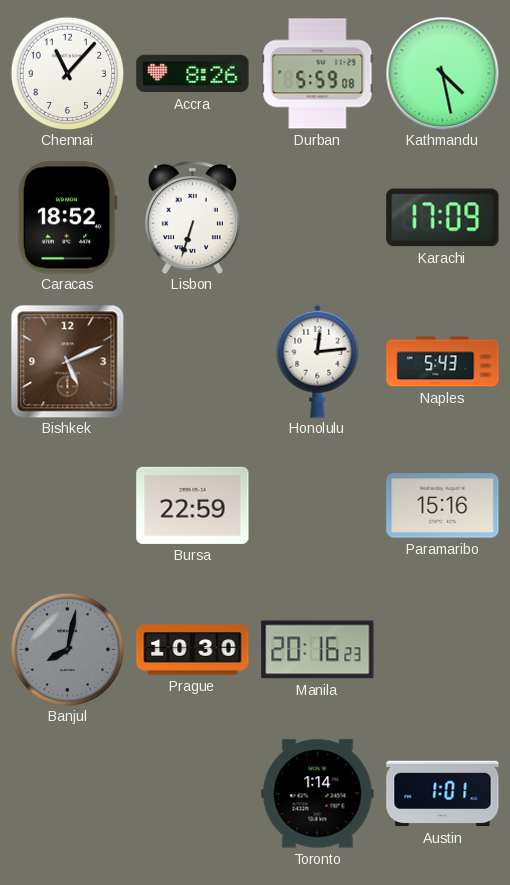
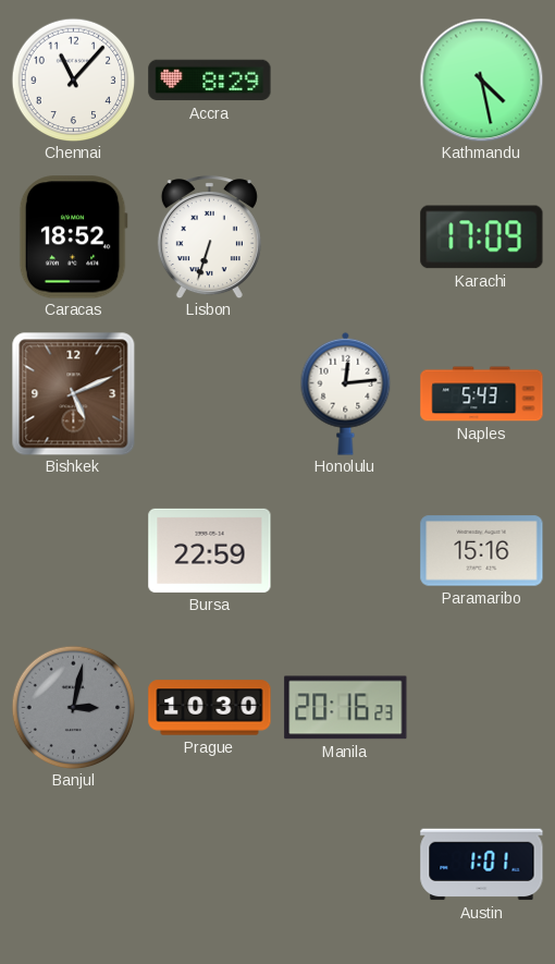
Accra: 8:26 -> 8:29 (210, 81)
Durban: 5:59 -> none (318, 74)
Banjul: 8:02 -> 3:02 (73, 707)
Toronto: 1:14 -> none (318, 794)
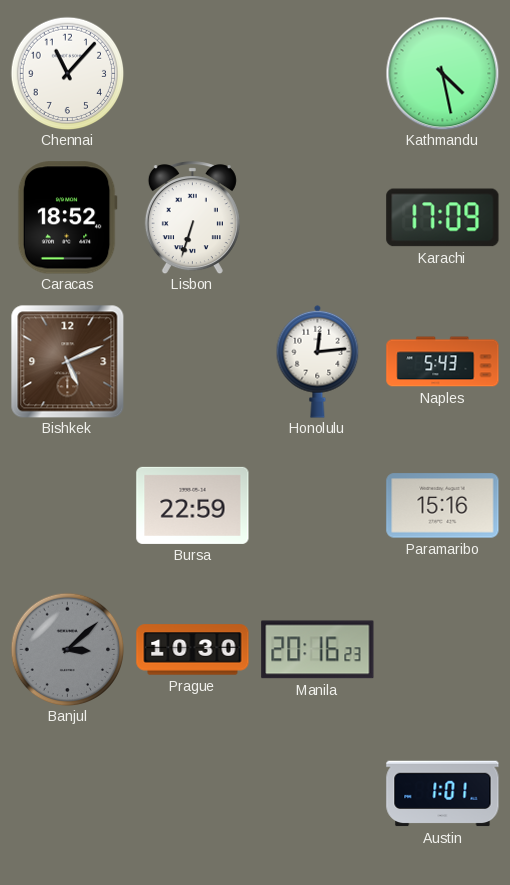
Accra: 8:29 -> none (210, 81)
Banjul: 3:02 -> 3:08 (67, 649)
